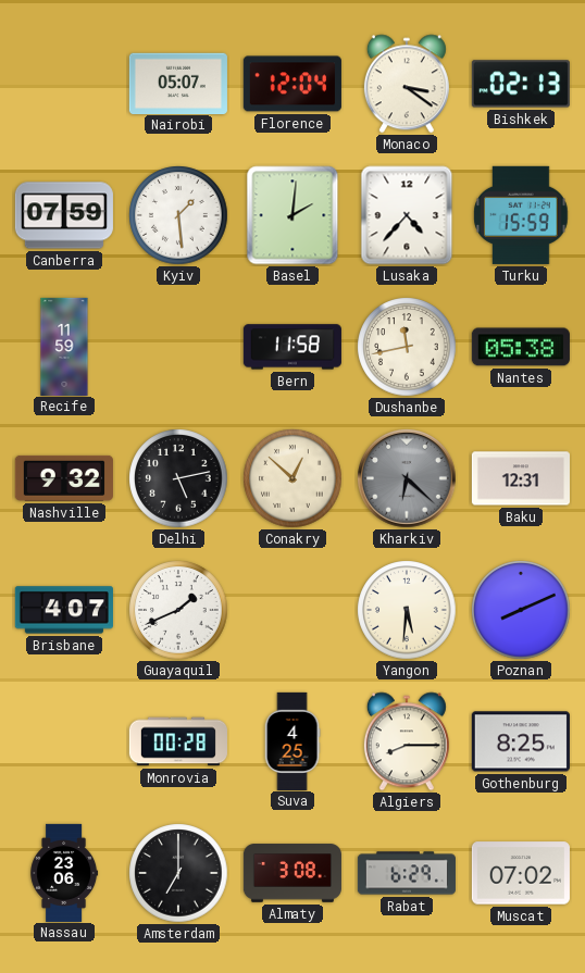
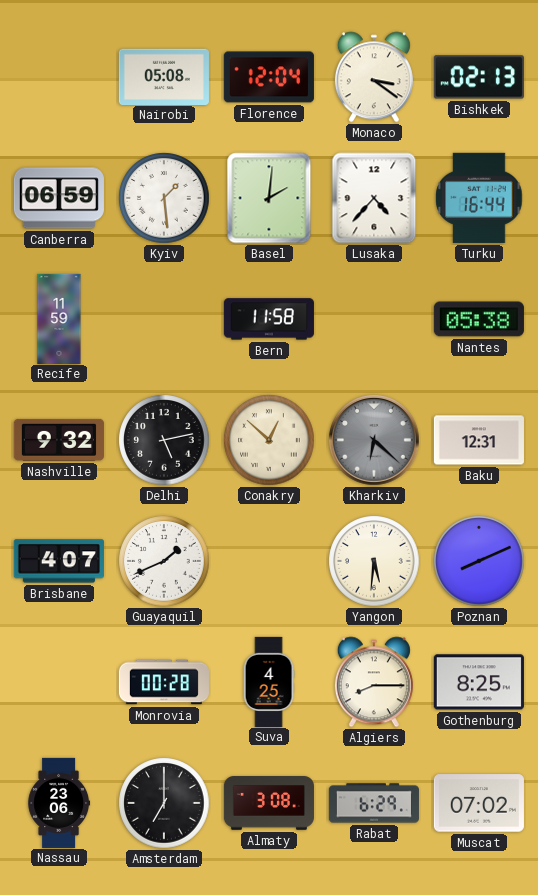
Nairobi: 05:07 -> 05:08 (164, 76)
Canberra: 07:59 -> 06:59 (59, 198)
Turku: 15:59 -> 16:44 (479, 198)
Dushanbe: 11:43 -> none (407, 347)
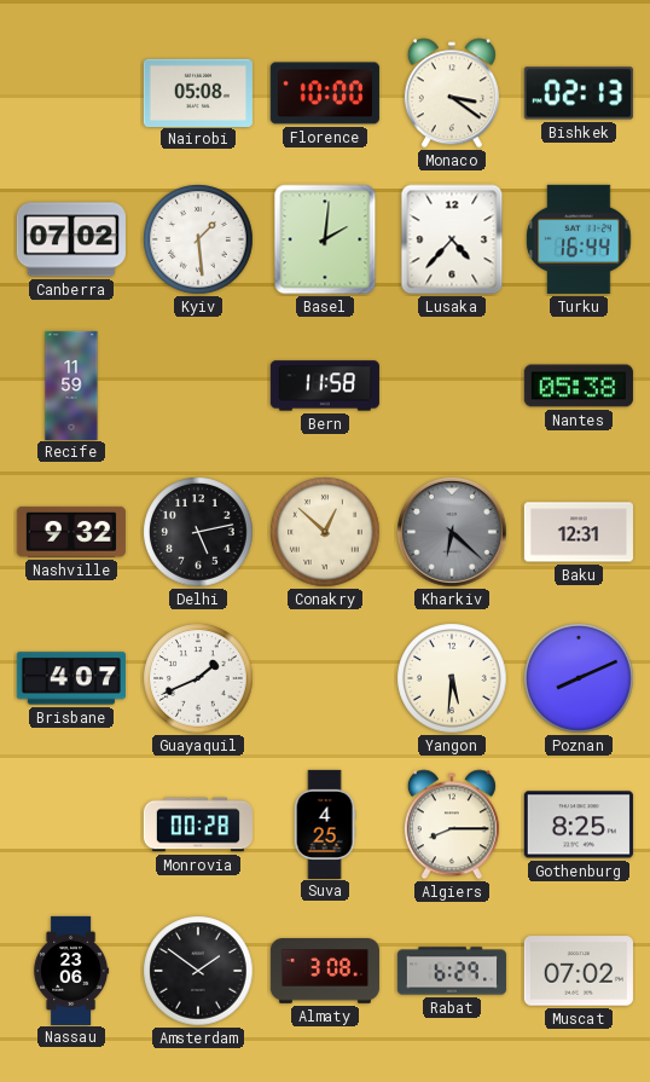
Florence: 12:04 -> 10:00 (325, 93)
Canberra: 06:59 -> 07:02 (71, 239)
Amsterdam: 7:00 -> 1:51 (198, 971)
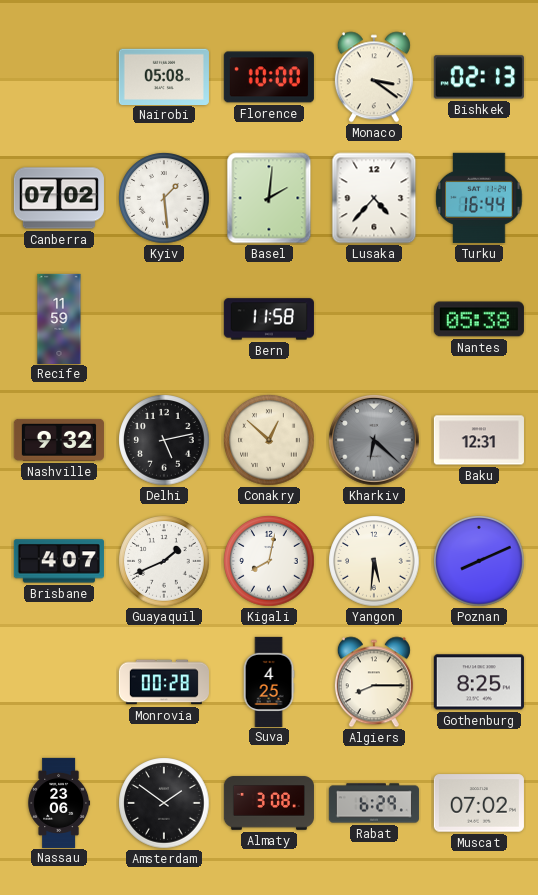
Kigali: none -> 8:02 (269, 561)
